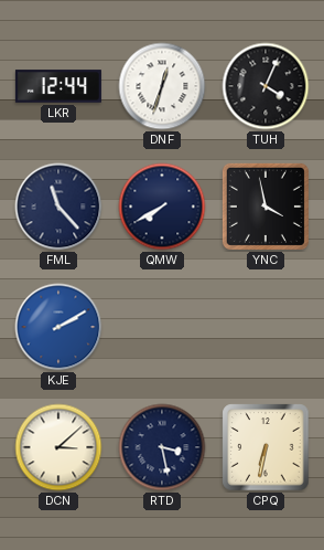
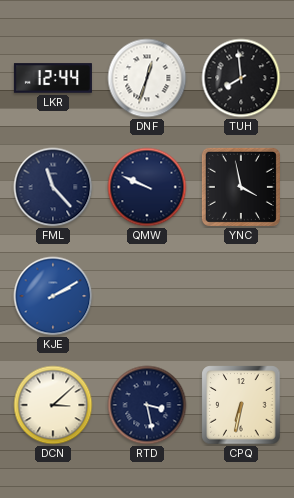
TUH: 4:04 -> 7:59 (241, 78)
QMW: 7:40 -> 9:49 (147, 187)
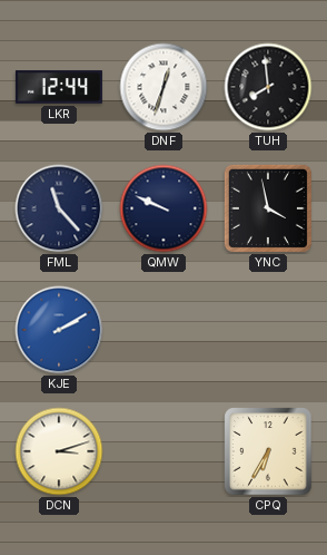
DCN: 3:08 -> 3:12 (59, 451)
RTD: 3:28 -> none (147, 405)
CPQ: 6:32 -> 6:35 (268, 451)
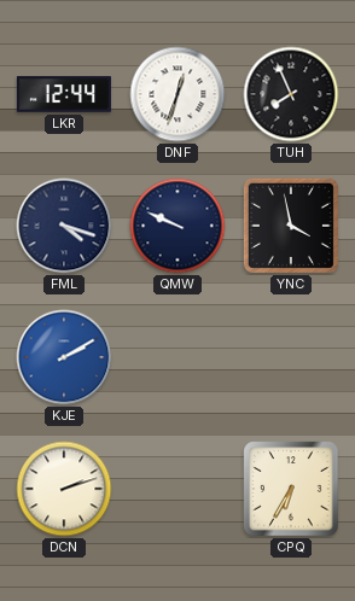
TUH: 7:59 -> 7:56 (291, 94)
FML: 11:23 -> 4:18 (64, 226)
DCN: 3:12 -> 2:12 (64, 489)
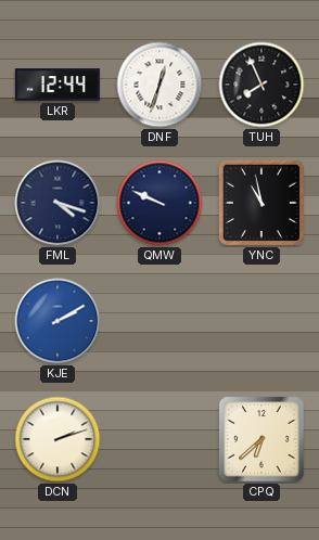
YNC: 3:58 -> 10:58 (261, 203)
CPQ: 6:35 -> 6:38 (261, 439)
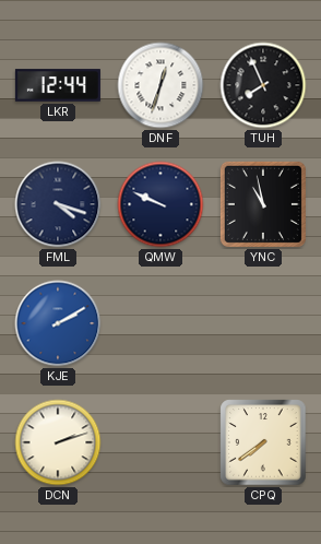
CPQ: 6:38 -> 7:39 (263, 442)
